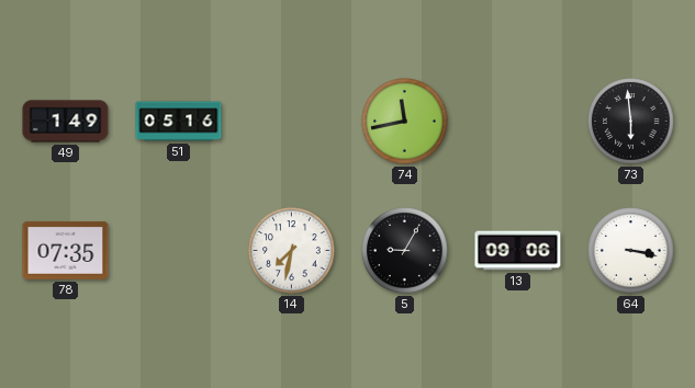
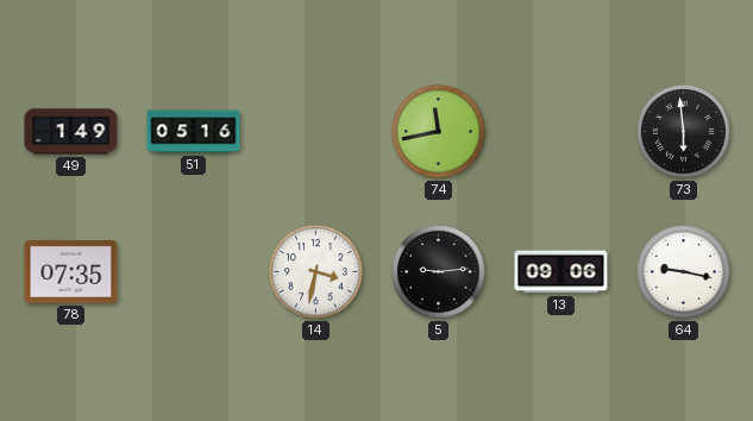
14: 7:32 -> 3:32 (316, 272)
5: 9:05 -> 9:14 (439, 272)
64: 3:17 -> 9:17 (684, 272)
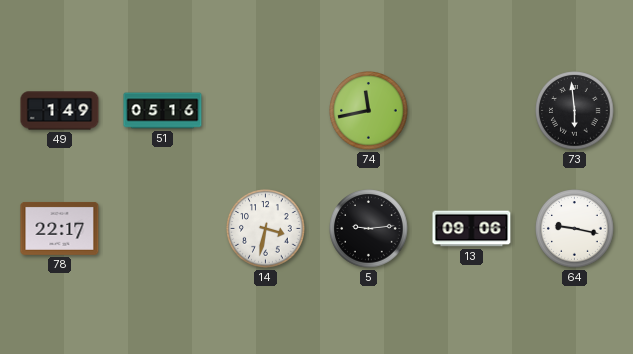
78: 07:35 -> 22:17 (60, 228)
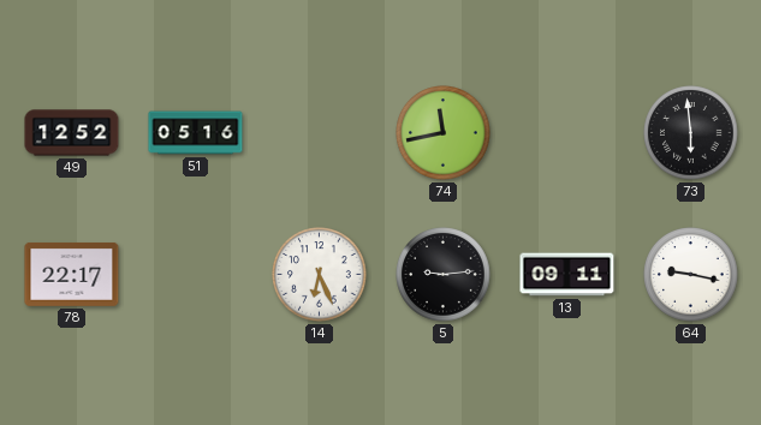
49: 1:49 -> 12:52 (72, 133)
14: 3:32 -> 6:26 (320, 275)
13: 09:06 -> 09:11 (567, 275)
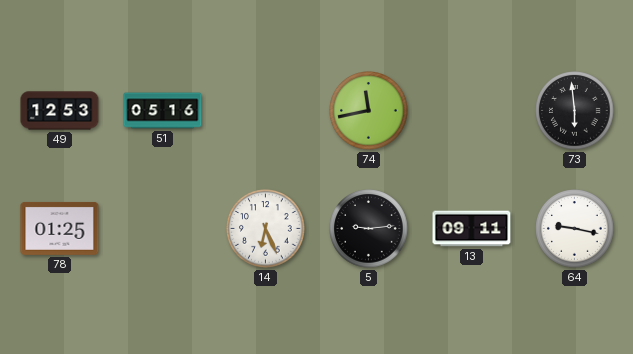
49: 12:52 -> 12:53 (60, 111)
78: 22:17 -> 01:25 (60, 228)
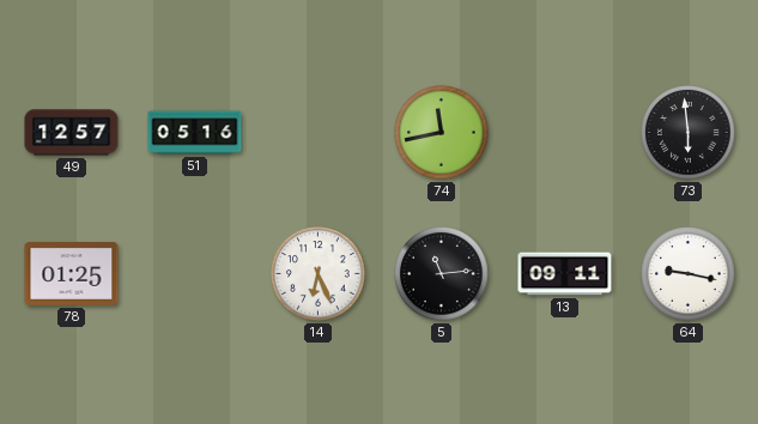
49: 12:53 -> 12:57 (72, 133)
5: 9:14 -> 11:14 (442, 274)
